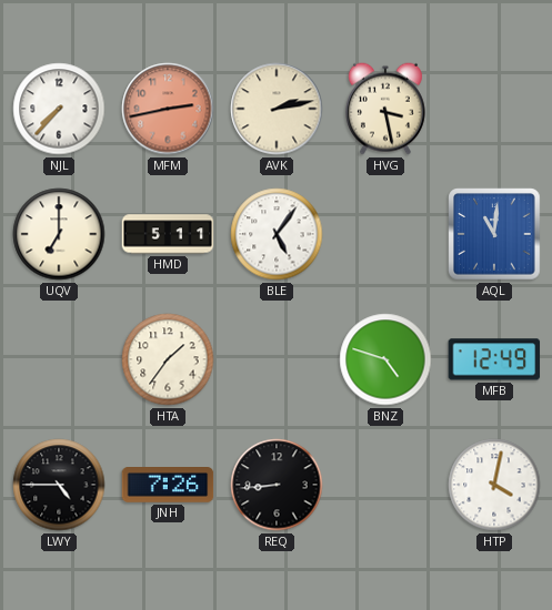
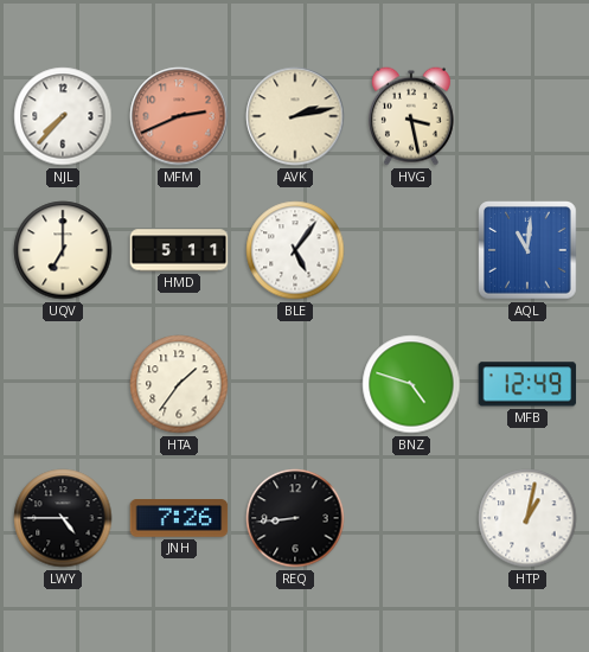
MFM: 2:43 -> 2:41 (179, 116)
HTP: 4:02 -> 1:02 (527, 518)
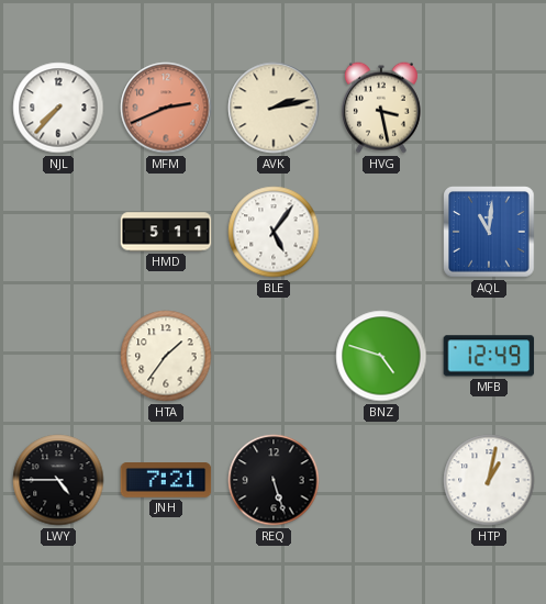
UQV: 7:00 -> none (63, 250)
JNH: 7:26 -> 7:21 (166, 481)
REQ: 8:44 -> 5:27 (274, 480)
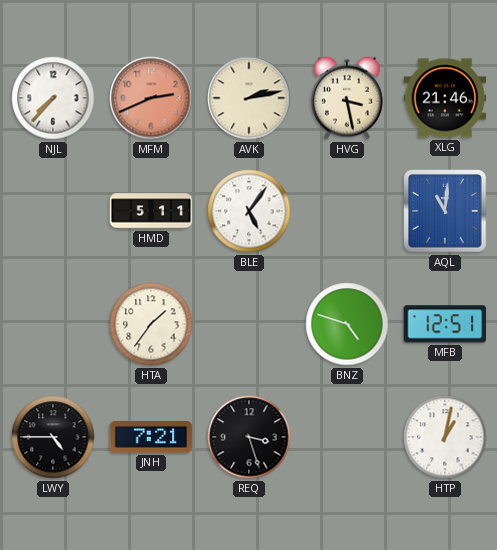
XLG: none -> 21:46 (445, 98)
MFB: 12:49 -> 12:51 (445, 324)
REQ: 5:27 -> 3:27 (249, 437)
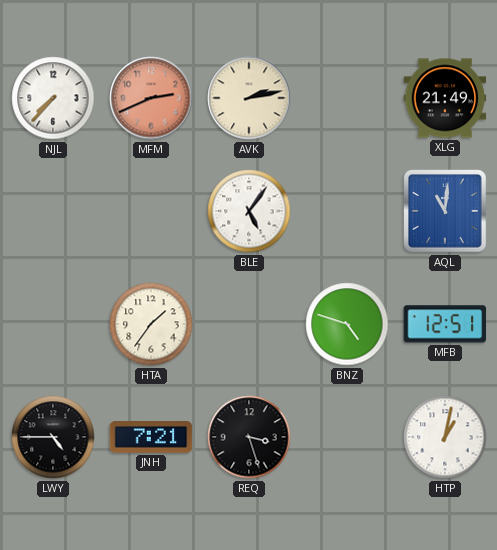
HVG: 3:28 -> none (347, 98)
XLG: 21:46 -> 21:49 (445, 98)
HMD: 5:11 -> none (151, 211)
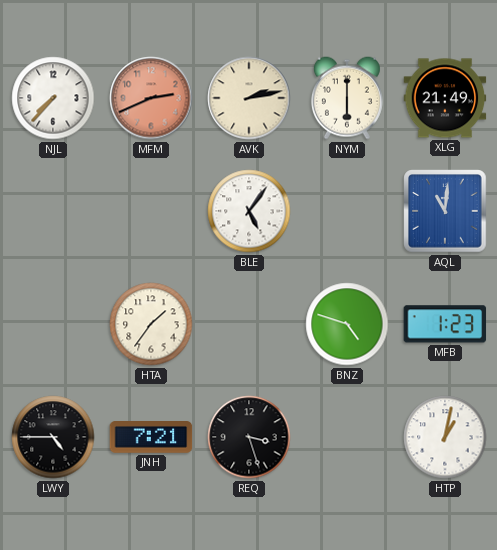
NYM: none -> 6:00 (347, 98)
MFB: 12:51 -> 1:23 (445, 324)
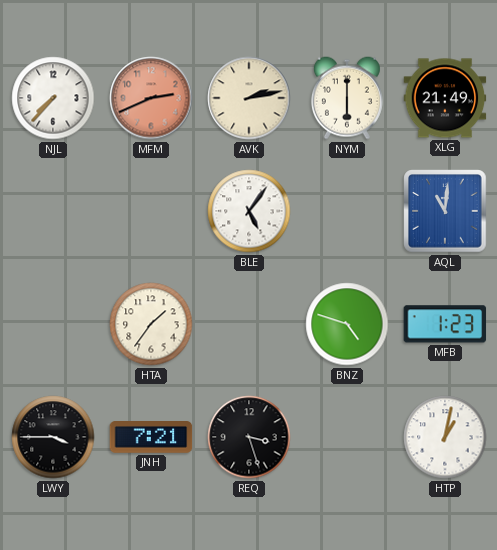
LWY: 4:45 -> 3:45 (53, 437)
